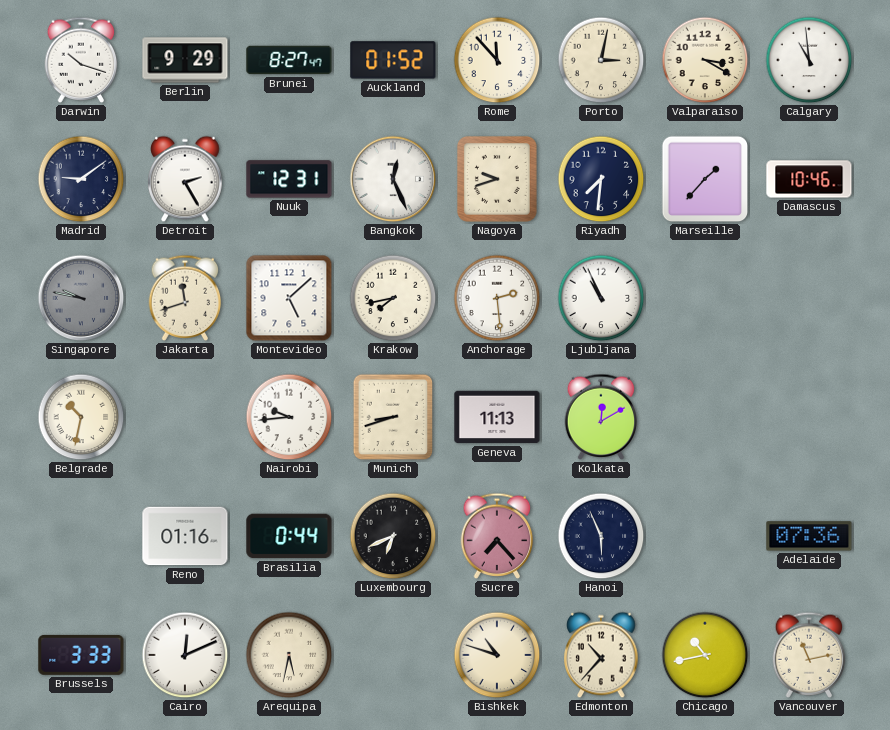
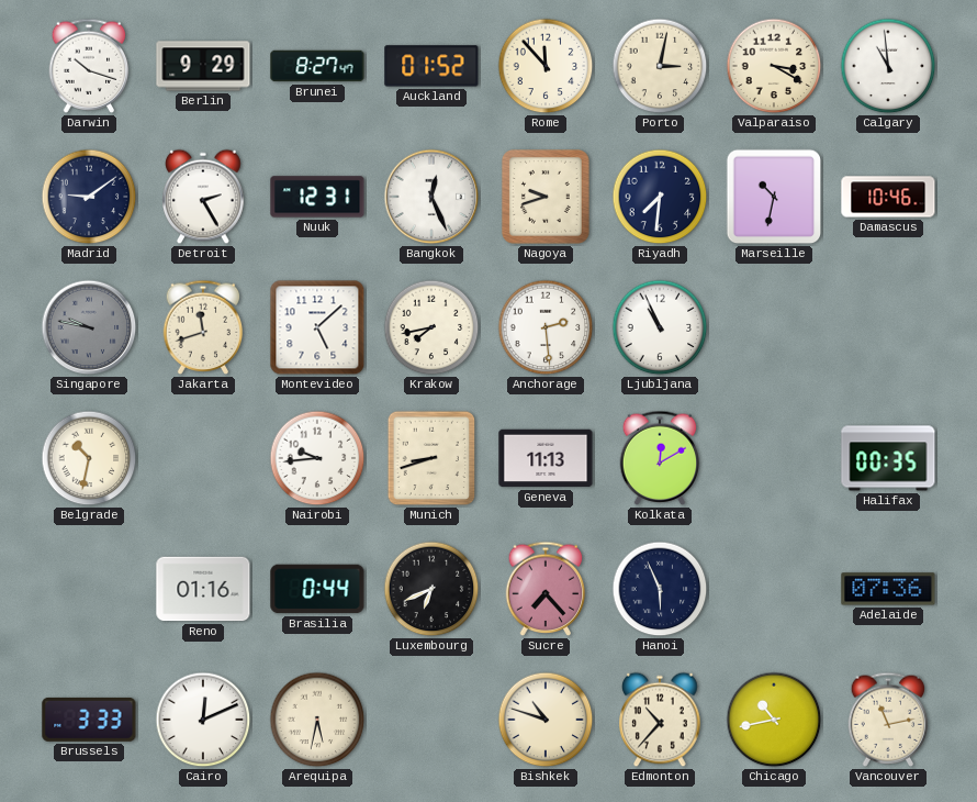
Marseille: 1:37 -> 10:32 (774, 197)
Halifax: none -> 00:35 (888, 458)
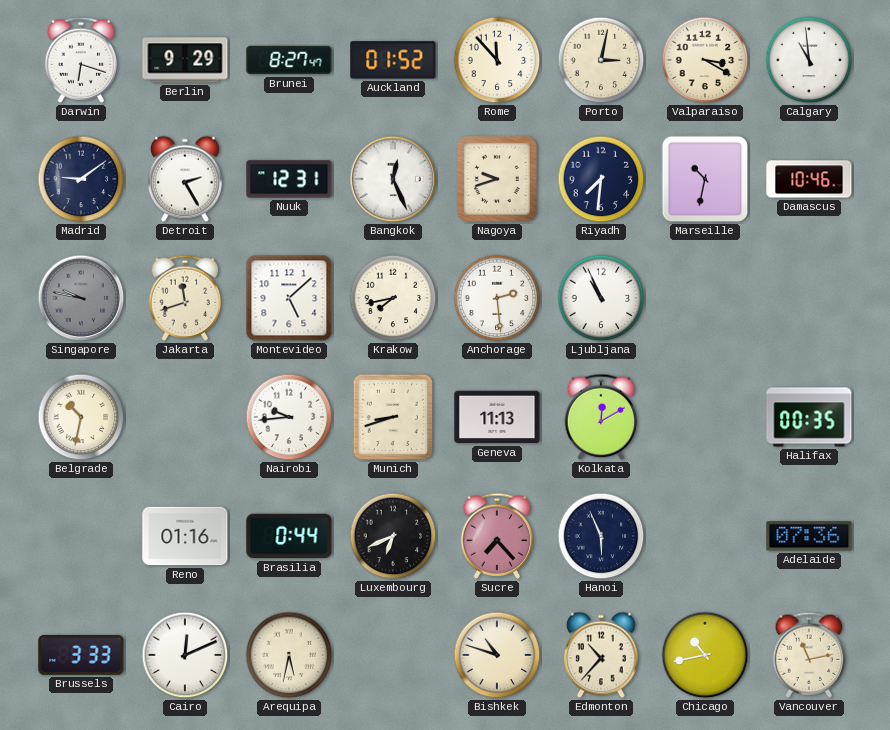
Darwin: 10:18 -> 6:18 (81, 60)
